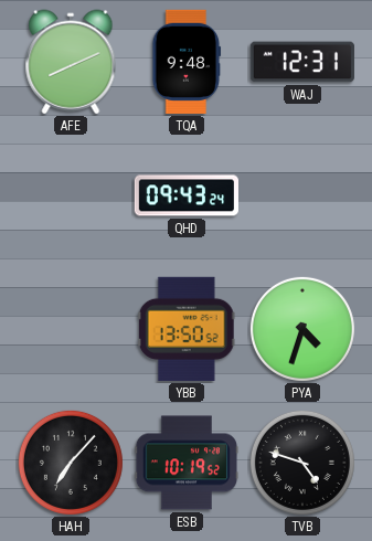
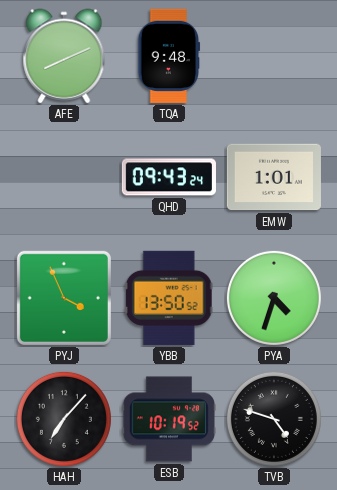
WAJ: 12:31 -> none (302, 62)
EMW: none -> 1:01 (274, 177)
PYJ: none -> 3:56 (64, 298)
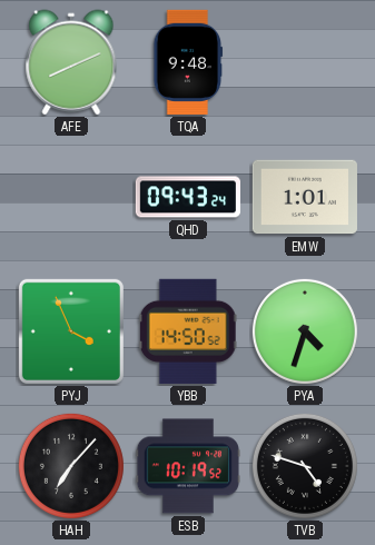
YBB: 13:50 -> 14:50 (188, 331)
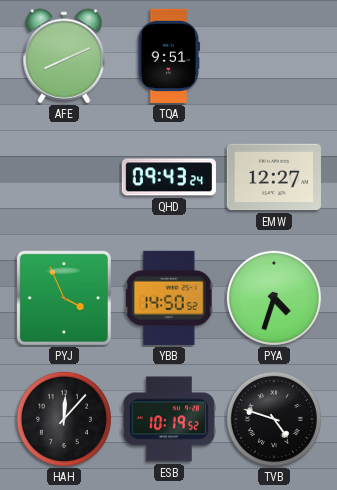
TQA: 9:48 -> 9:51 (169, 56)
EMW: 1:01 -> 12:27 (274, 177)
HAH: 7:07 -> 12:07 (64, 419)
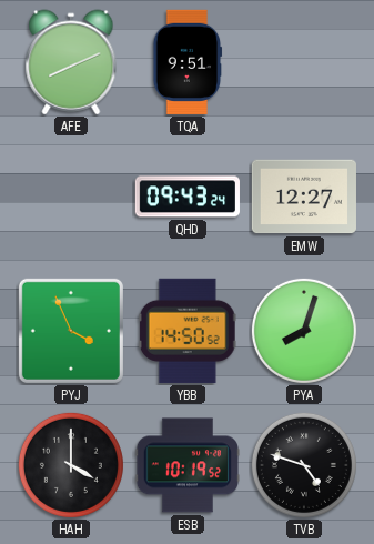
PYA: 4:33 -> 8:03 (304, 331)
HAH: 12:07 -> 4:00 (71, 465)
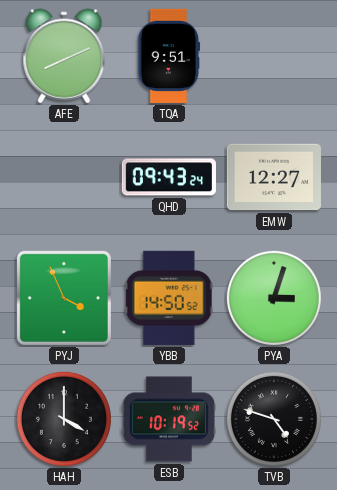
PYA: 8:03 -> 3:03 (274, 298)
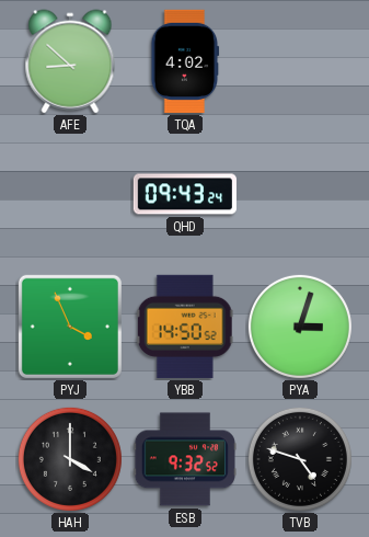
AFE: 8:11 -> 8:52 (70, 61)
TQA: 9:51 -> 4:02 (185, 61)
EMW: 12:27 -> none (274, 177)
ESB: 10:19 -> 9:32 (185, 459)
